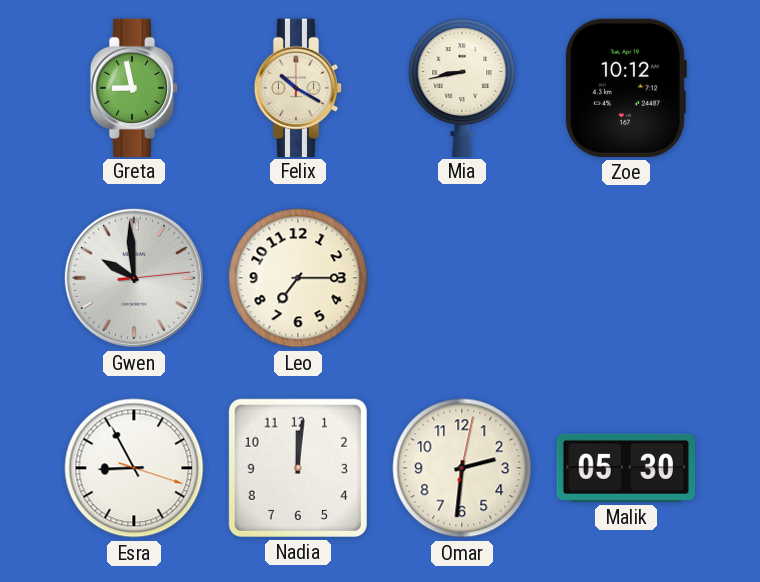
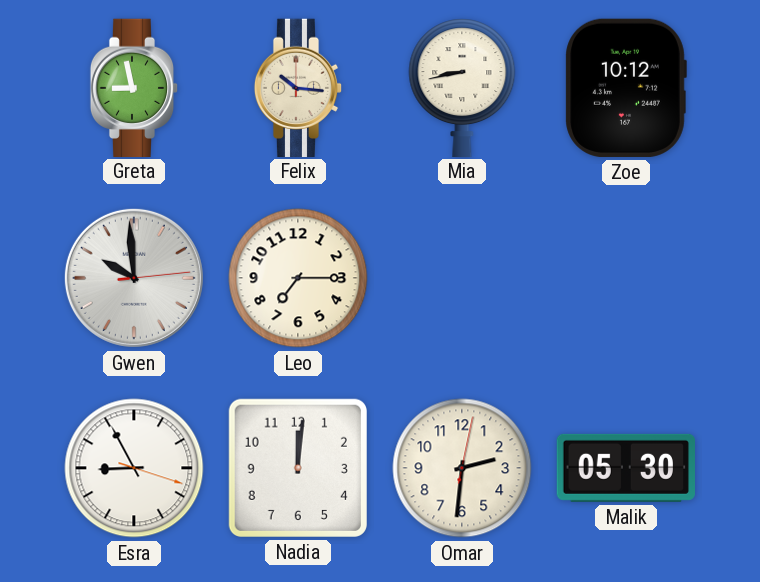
Felix: 10:20 -> 10:16 (298, 87)
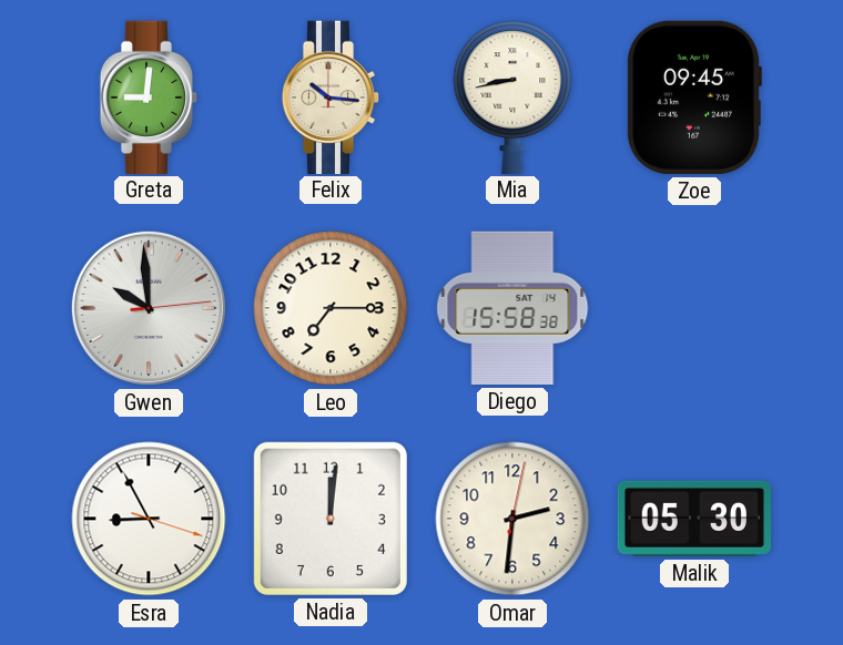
Greta: 8:58 -> 9:01 (149, 96)
Zoe: 10:12 -> 09:45 (694, 98)
Diego: none -> 15:58 (512, 308)
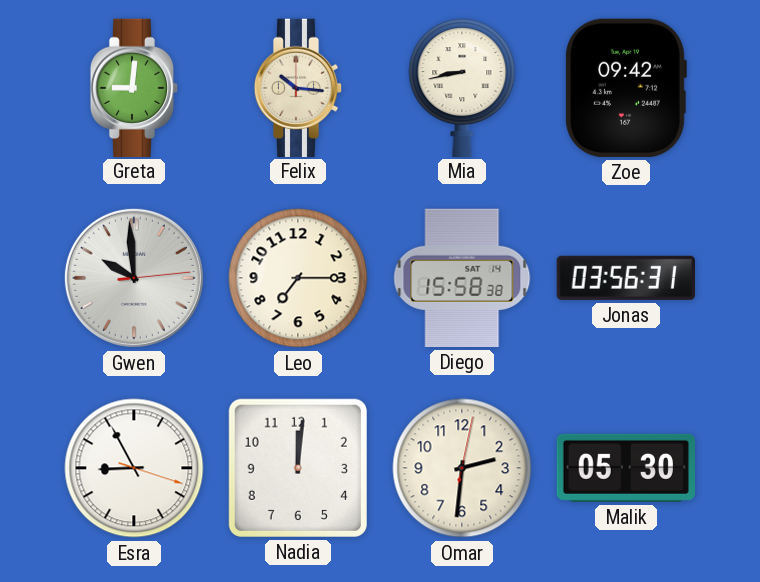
Zoe: 09:45 -> 09:42 (626, 88)
Jonas: none -> 03:56 (626, 278)
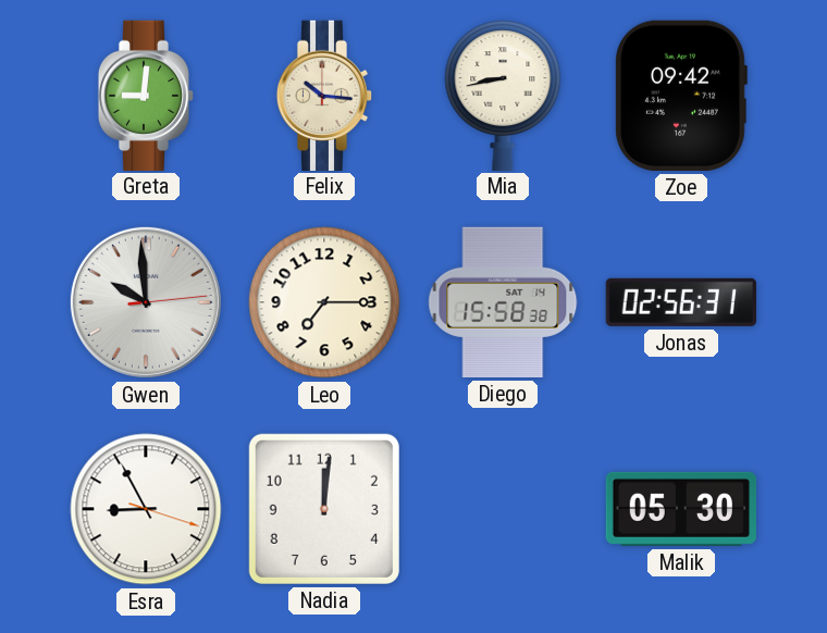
Jonas: 03:56 -> 02:56 (681, 302)
Omar: 2:31 -> none (462, 468)
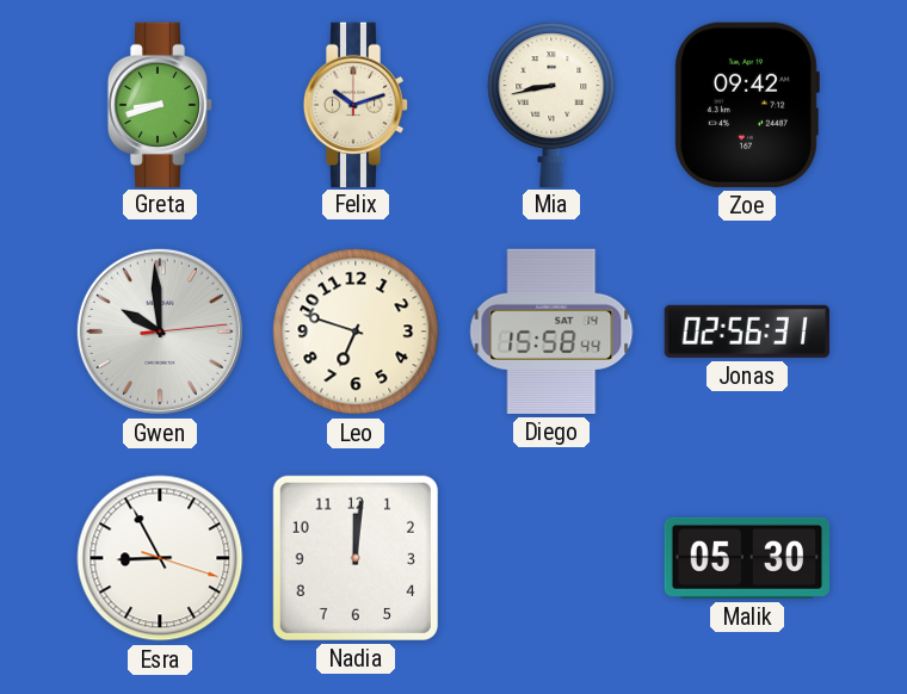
Greta: 9:01 -> 8:42 (160, 104)
Felix: 10:16 -> 10:12 (356, 104)
Leo: 7:15 -> 6:48 (356, 331)
Diego: 15:58:38 -> 15:58:44 (551, 331)
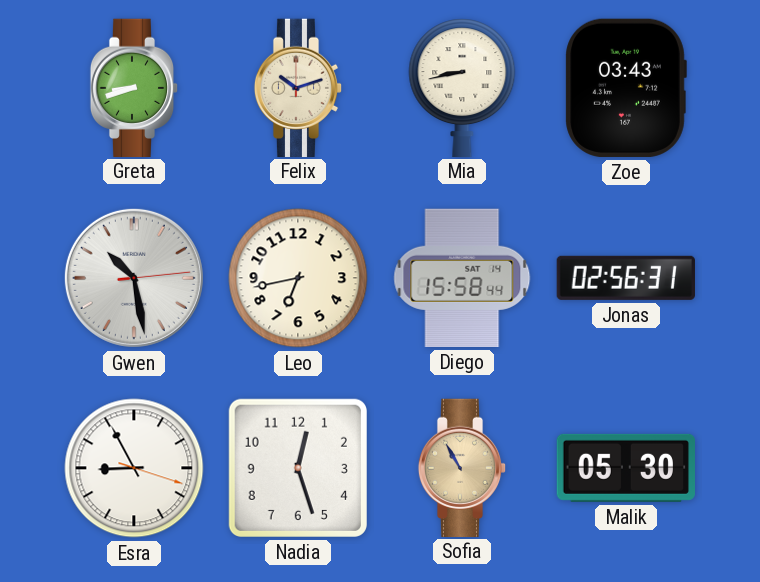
Zoe: 09:42 -> 03:43 (626, 88)
Gwen: 9:59 -> 10:28 (134, 278)
Leo: 6:48 -> 6:43 (298, 278)
Nadia: 12:01 -> 12:27 (298, 468)
Sofia: none -> 10:55 (462, 467)
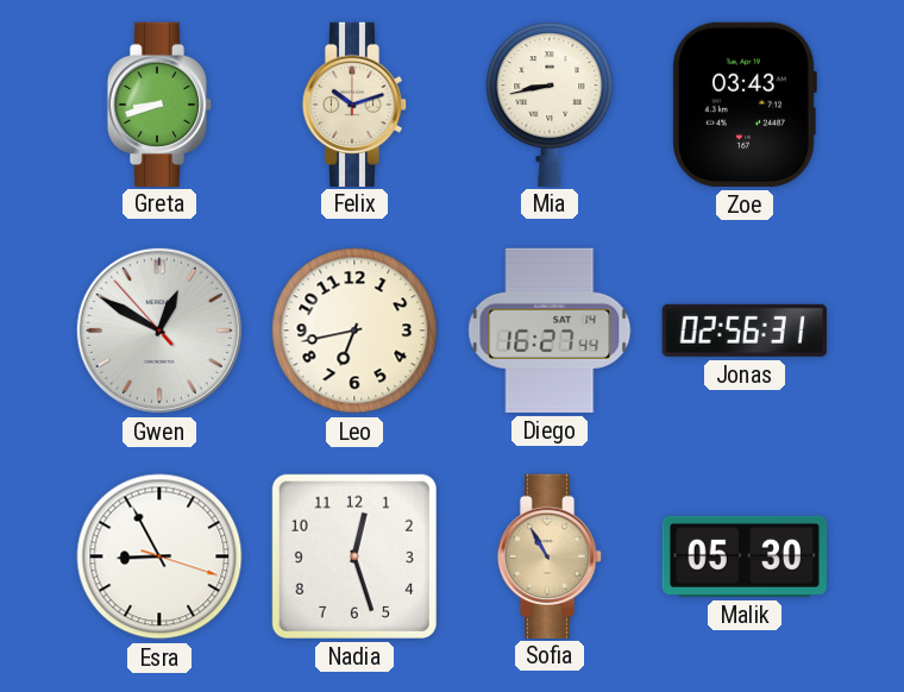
Gwen: 10:28 -> 12:49 (159, 331)
Diego: 15:58 -> 16:27 (550, 331)
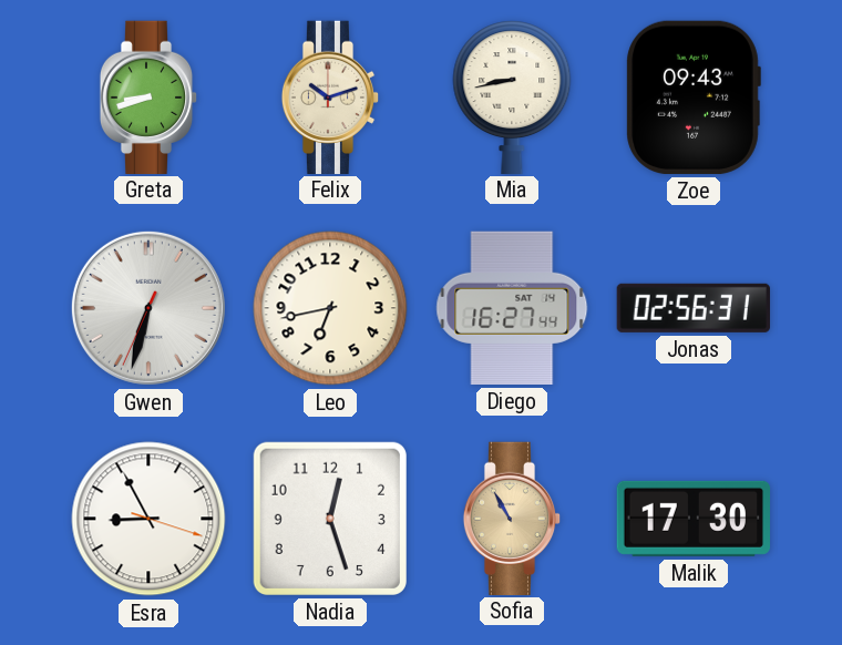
Zoe: 03:43 -> 09:43 (694, 98)
Gwen: 12:49 -> 6:32 (148, 308)
Malik: 05:30 -> 17:30 (692, 519)
